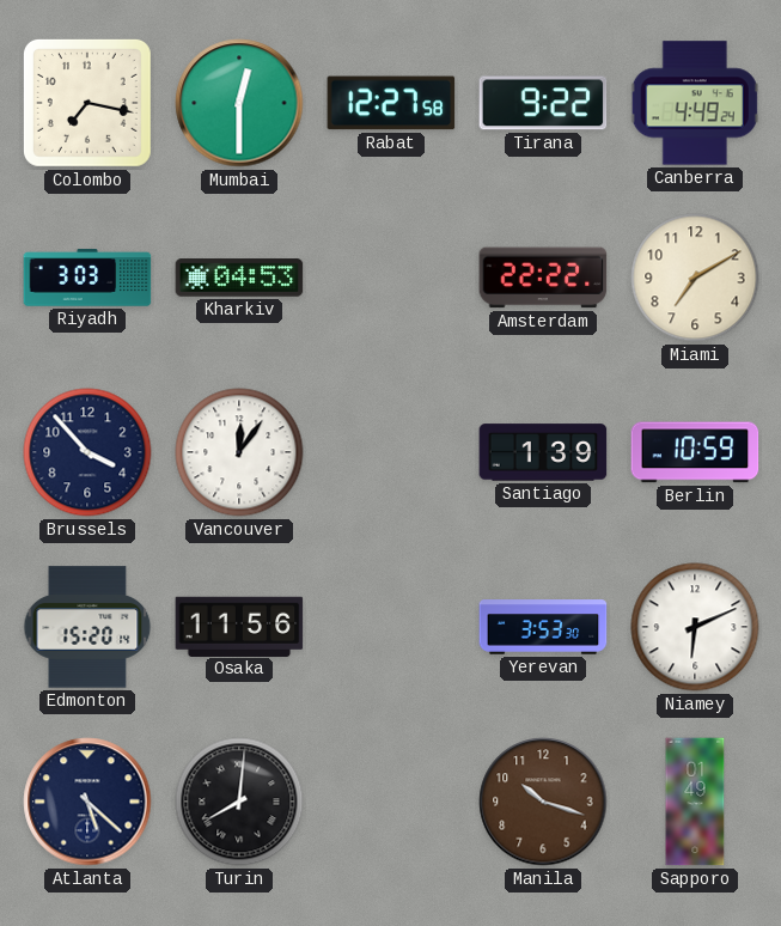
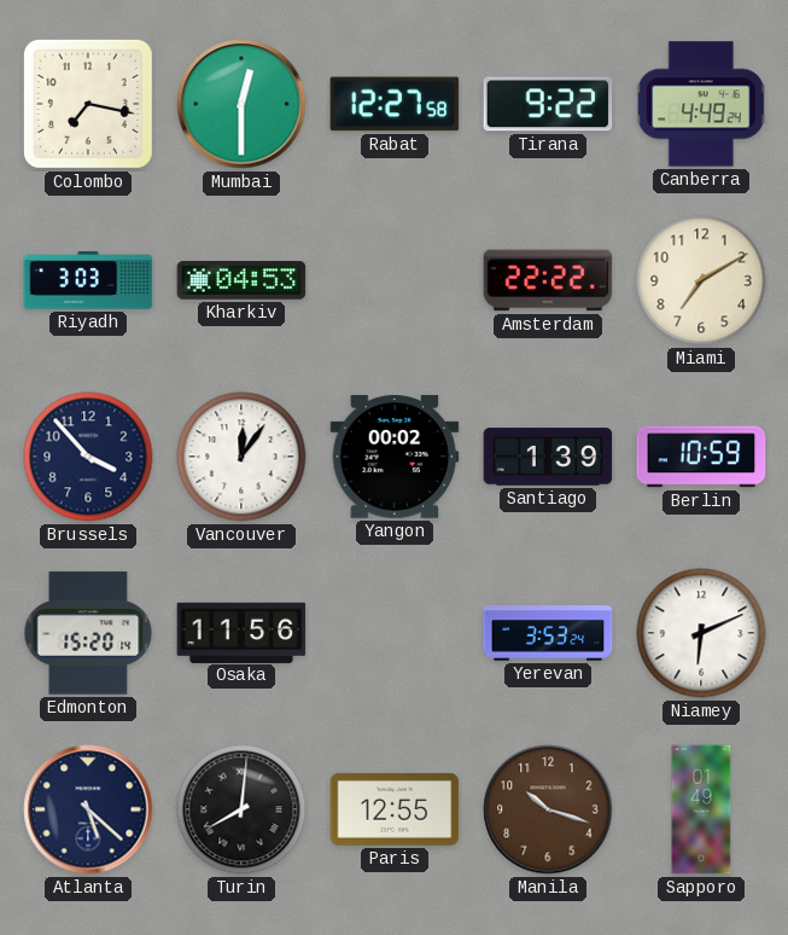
Yangon: none -> 00:02 (395, 457)
Yerevan: 3:53:30 -> 3:53:24 (548, 633)
Paris: none -> 12:55 (395, 809)
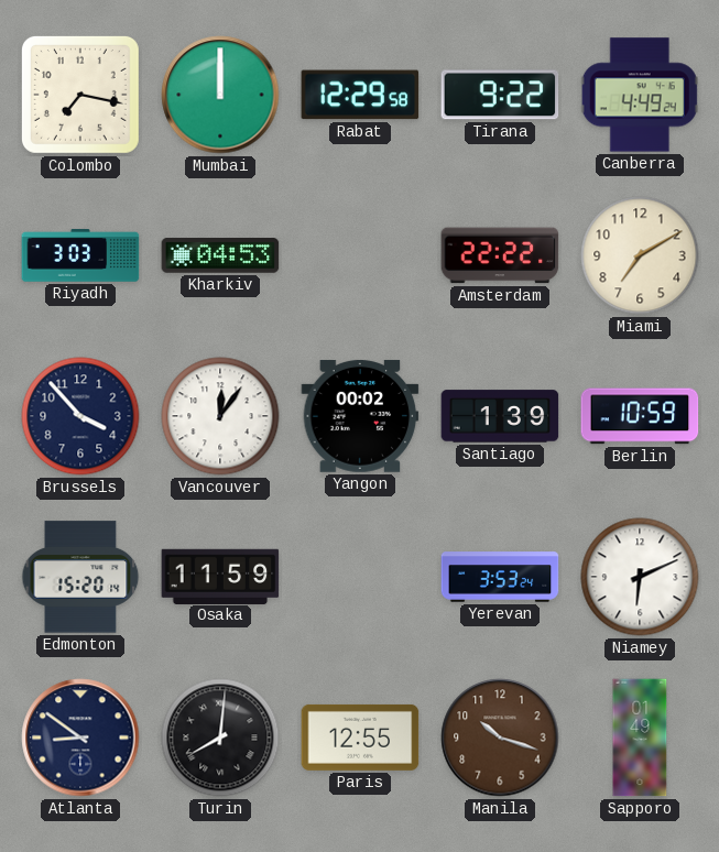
Mumbai: 12:30 -> 12:00 (220, 95)
Rabat: 12:27 -> 12:29 (360, 95)
Osaka: 11:56 -> 11:59 (220, 576)
Atlanta: 5:22 -> 8:51 (80, 738)
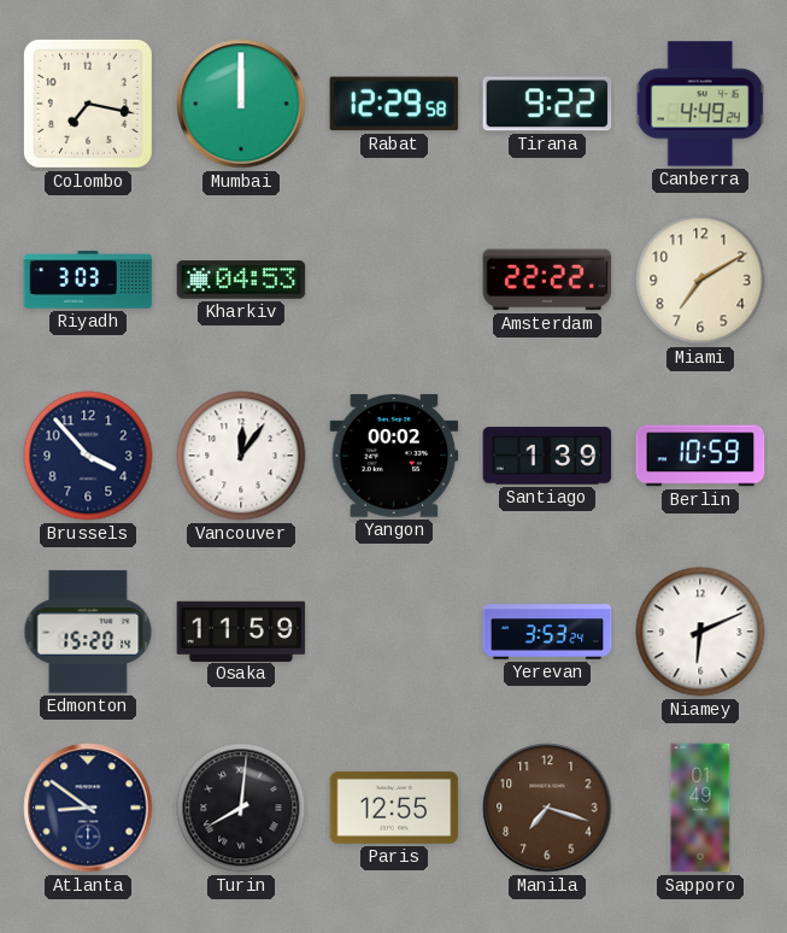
Manila: 10:18 -> 7:18 (547, 808)
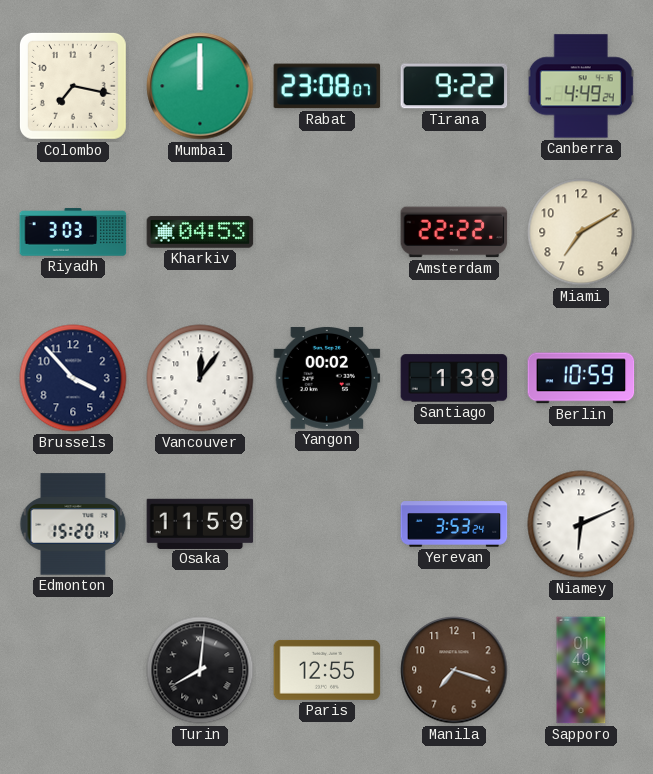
Rabat: 12:29 -> 23:08 (327, 86)
Atlanta: 8:51 -> none (88, 808)
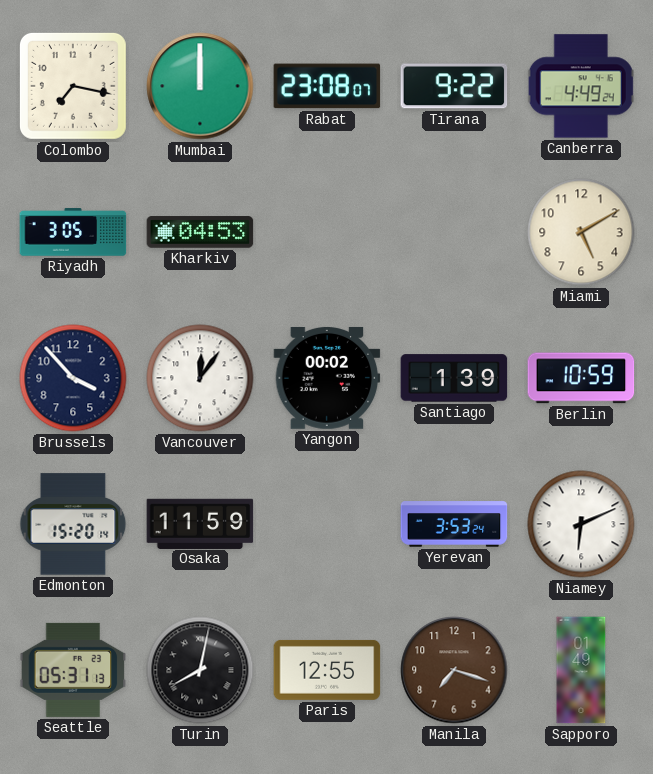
Riyadh: 3:03 -> 3:05 (73, 232)
Amsterdam: 22:22 -> none (454, 232)
Miami: 7:10 -> 5:10 (581, 232)
Seattle: none -> 05:31 (73, 670)
Turin: 8:01 -> 8:02 (200, 670)
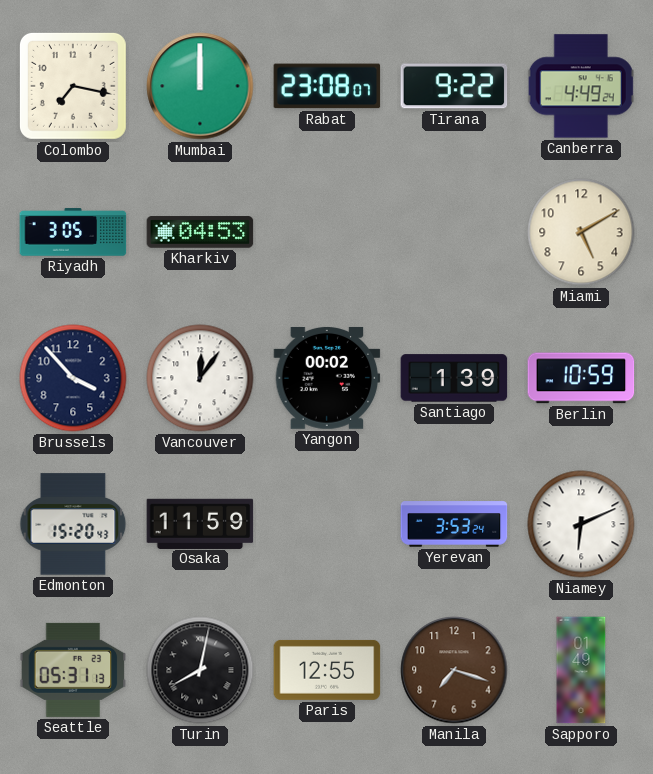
Edmonton: 15:20:14 -> 15:20:43 (73, 524)
